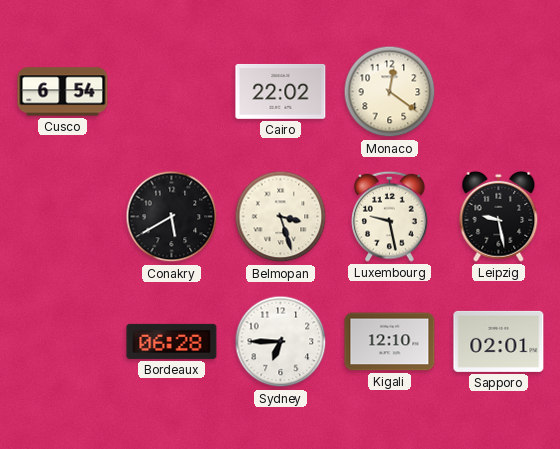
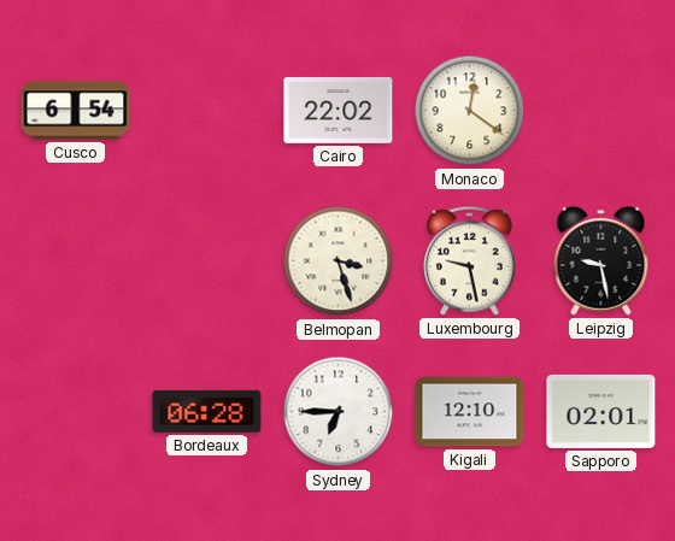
Conakry: 5:40 -> none (172, 217)
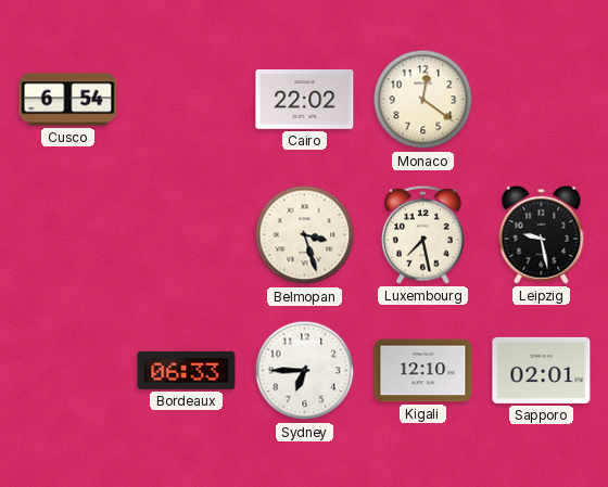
Luxembourg: 9:28 -> 7:28 (423, 234)
Bordeaux: 06:28 -> 06:33 (187, 370)
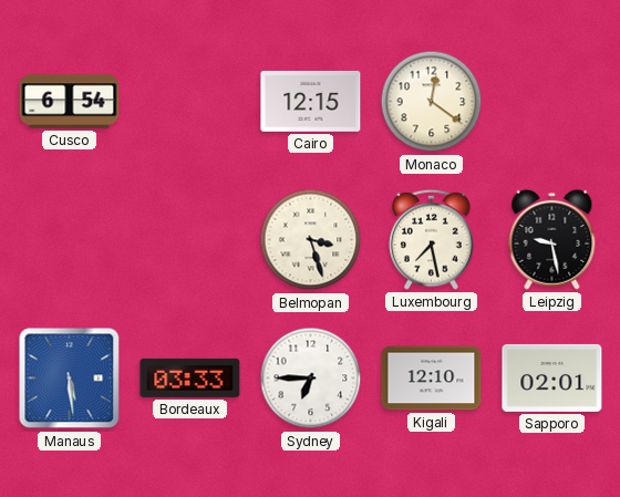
Cairo: 22:02 -> 12:15 (311, 101)
Manaus: none -> 5:29 (70, 379)
Bordeaux: 06:33 -> 03:33 (190, 377)
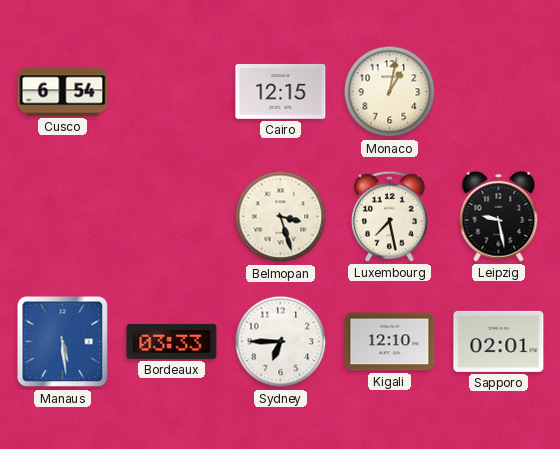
Monaco: 12:21 -> 1:02 (390, 92)
